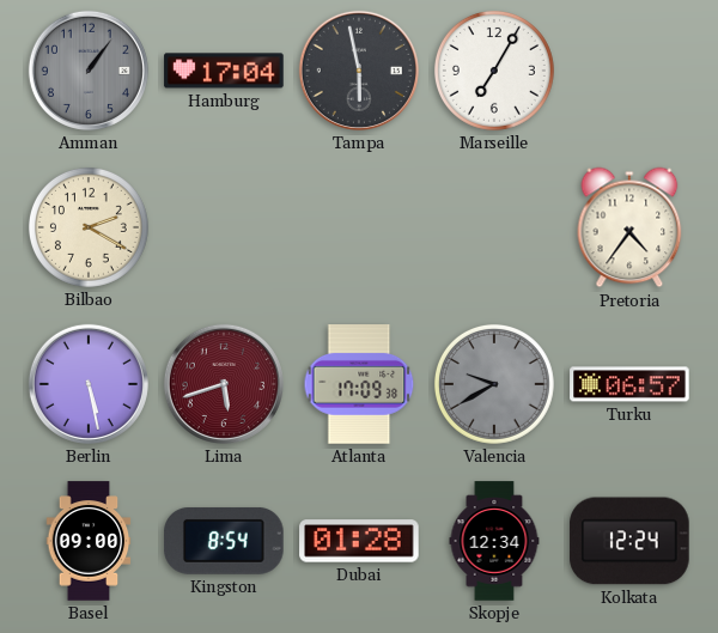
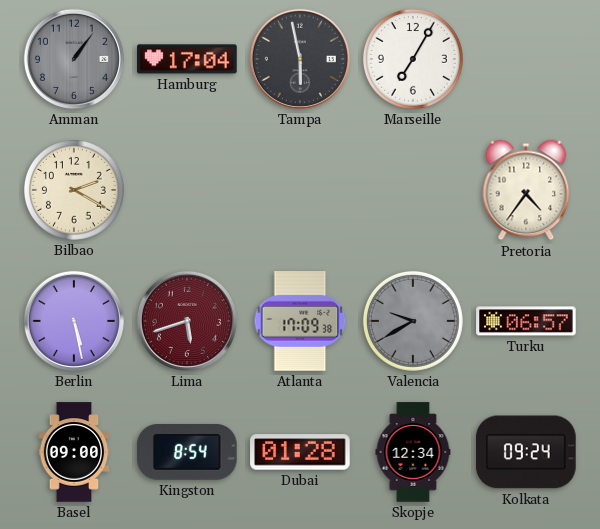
Kolkata: 12:24 -> 09:24 (526, 452)
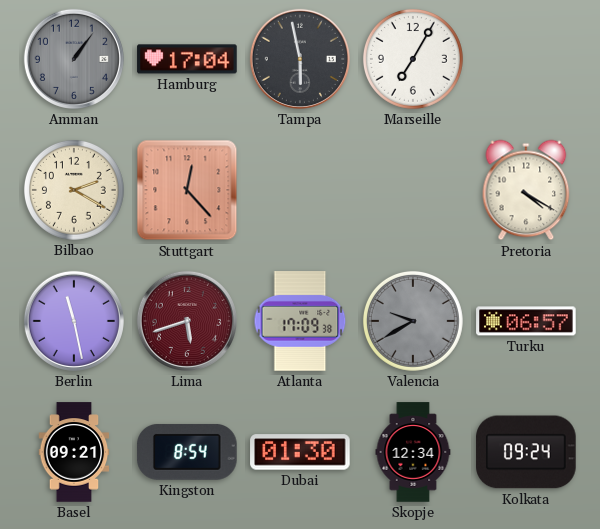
Stuttgart: none -> 12:23 (187, 190)
Pretoria: 4:36 -> 4:20 (526, 190)
Berlin: 5:28 -> 11:28 (74, 321)
Basel: 09:00 -> 09:21 (74, 452)
Dubai: 01:28 -> 01:30 (300, 452)
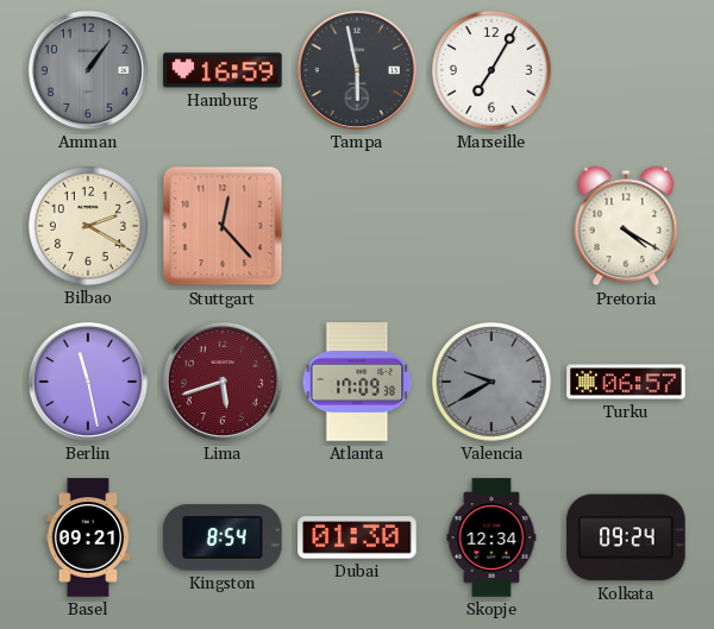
Hamburg: 17:04 -> 16:59 (223, 70)
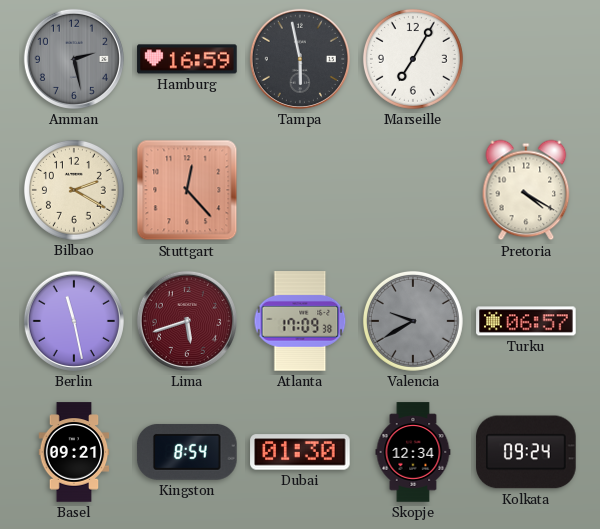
Amman: 1:06 -> 2:28 (74, 59)
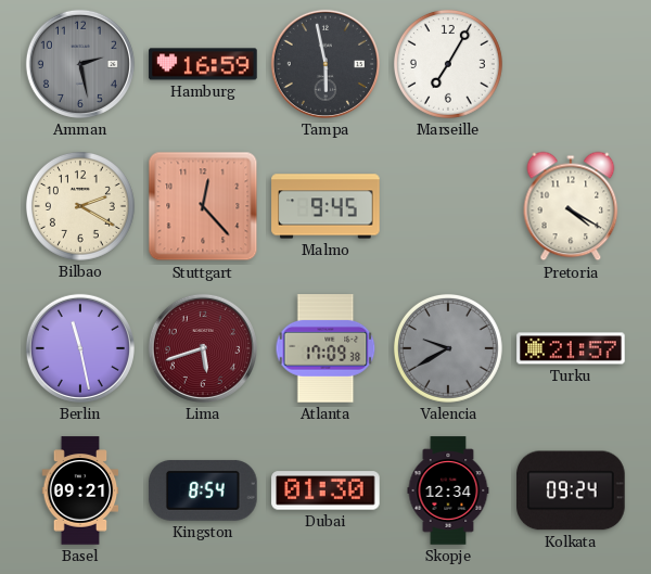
Malmo: none -> 9:45 (325, 206)
Turku: 06:57 -> 21:57 (571, 348)
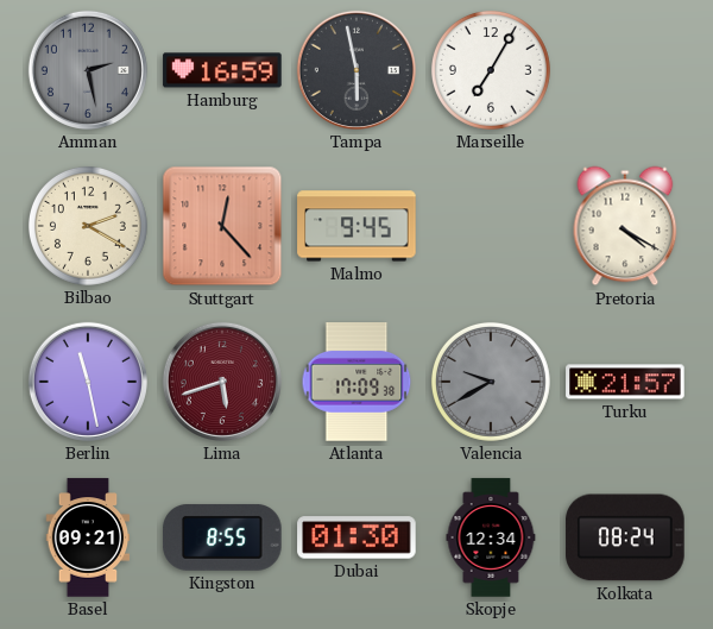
Kingston: 8:54 -> 8:55 (222, 537)
Kolkata: 09:24 -> 08:24 (625, 537)
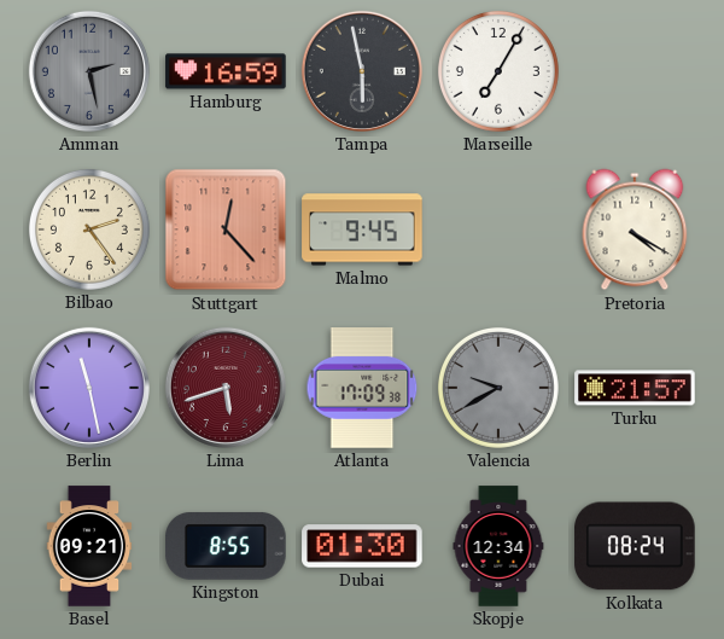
Bilbao: 2:20 -> 2:24 (89, 230)
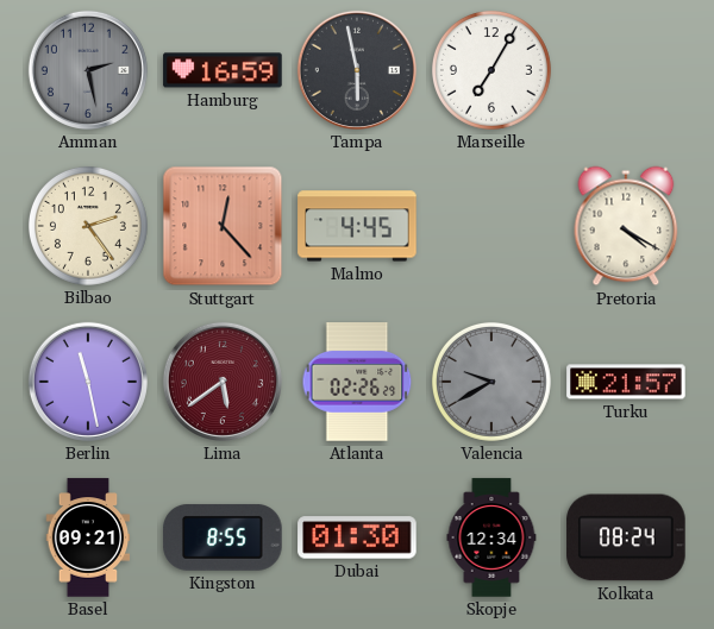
Malmo: 9:45 -> 4:45 (357, 226)
Lima: 5:42 -> 5:39 (223, 382)
Atlanta: 17:09 -> 02:26 (357, 382)
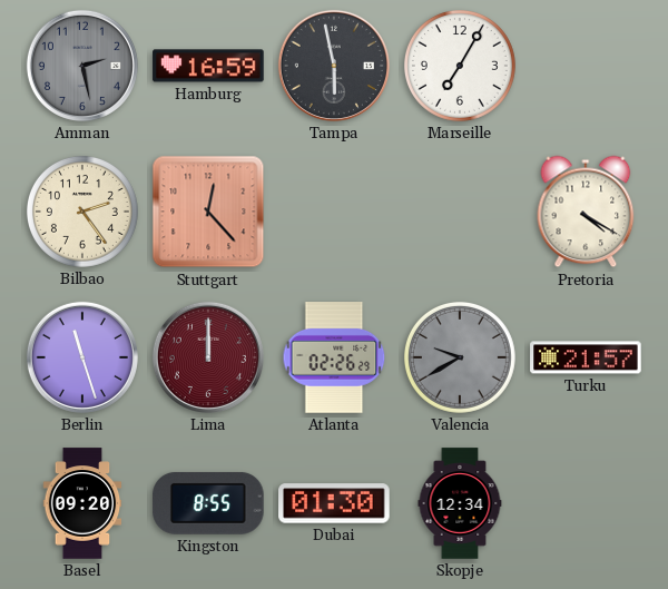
Malmo: 4:45 -> none (357, 226)
Berlin: 11:28 -> 11:27 (82, 357)
Lima: 5:39 -> 12:00 (208, 357)
Basel: 09:21 -> 09:20 (82, 503)
Kolkata: 08:24 -> none (626, 537)
